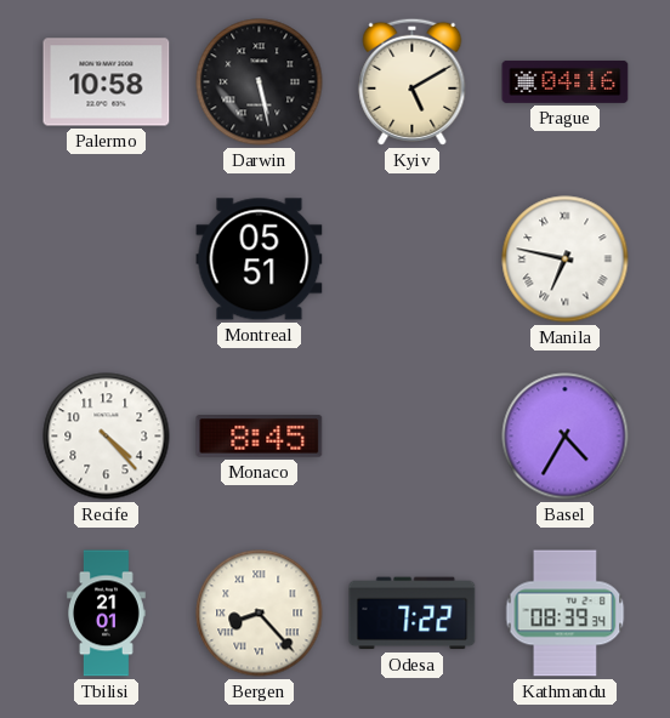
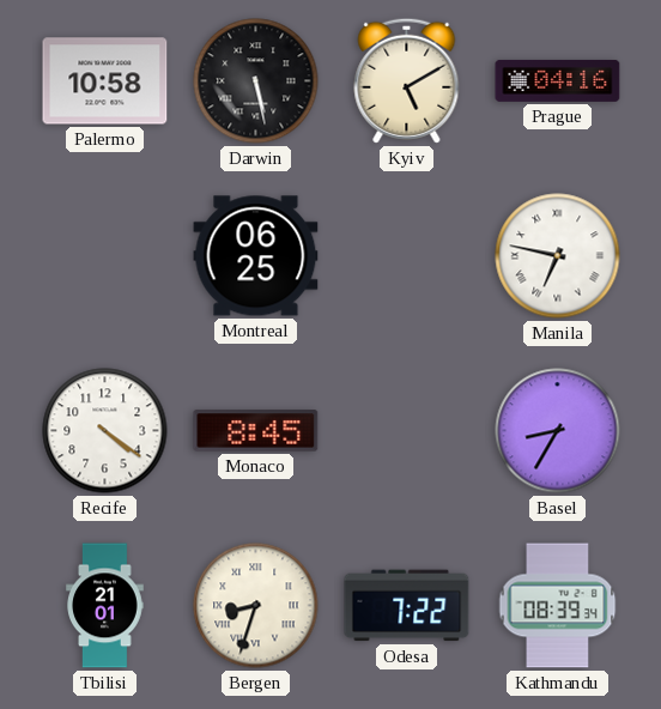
Montreal: 05:51 -> 06:25 (256, 256)
Recife: 4:23 -> 4:21 (105, 431)
Basel: 4:35 -> 8:35 (558, 431)
Bergen: 8:23 -> 8:33 (256, 606)
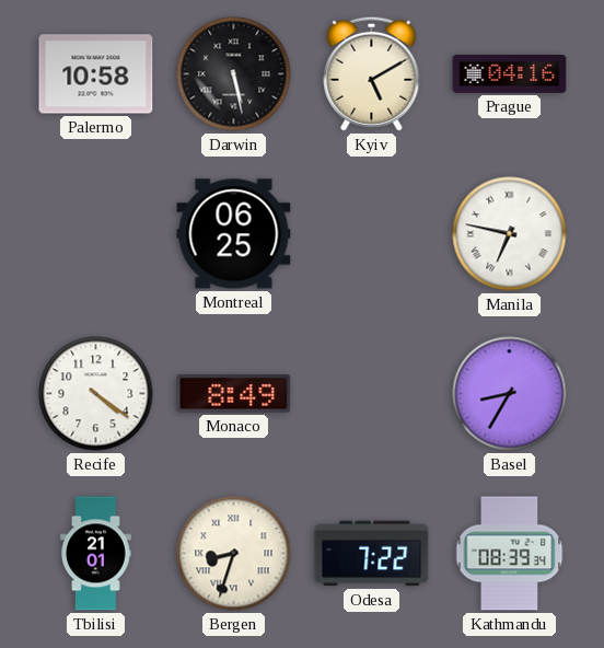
Monaco: 8:45 -> 8:49 (234, 394)
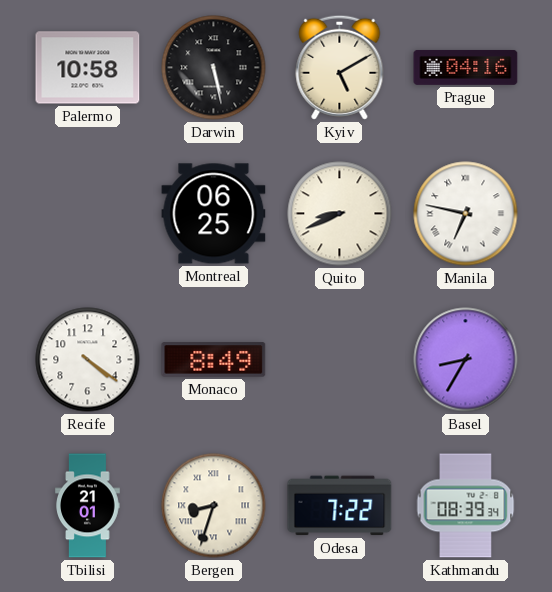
Quito: none -> 8:41 (340, 214)
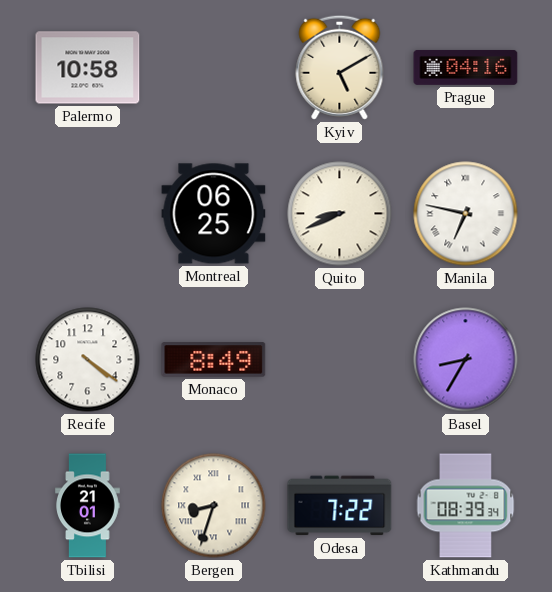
Darwin: 5:28 -> none (214, 68)
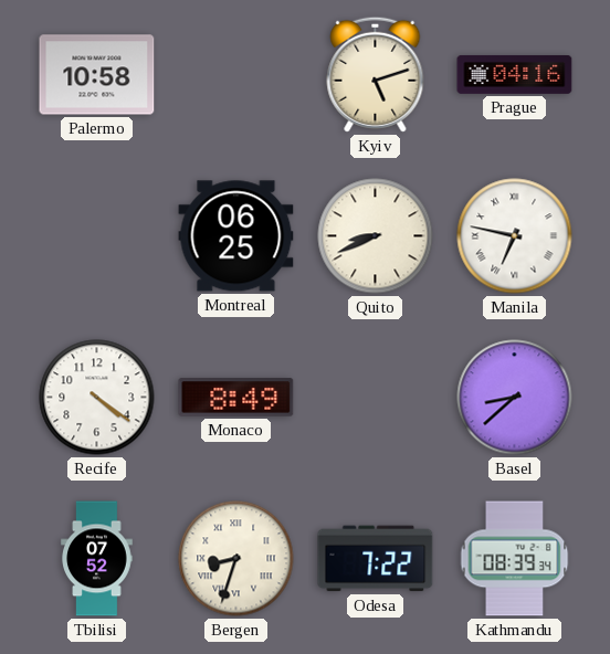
Kyiv: 5:10 -> 5:12 (376, 74)
Basel: 8:35 -> 8:38 (515, 398)
Tbilisi: 21:01 -> 07:52 (97, 559)
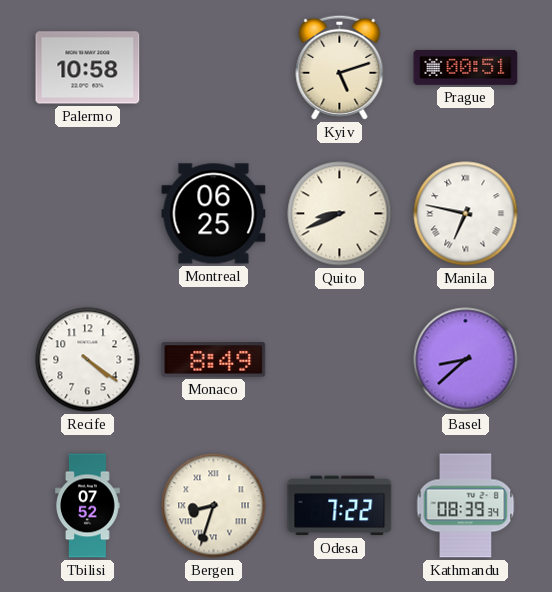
Prague: 04:16 -> 00:51 (466, 67)
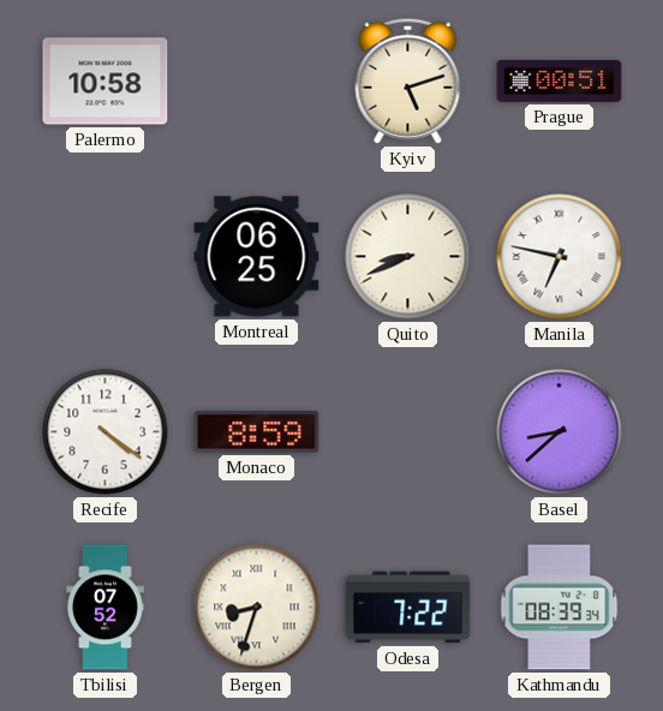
Monaco: 8:49 -> 8:59 (257, 432)
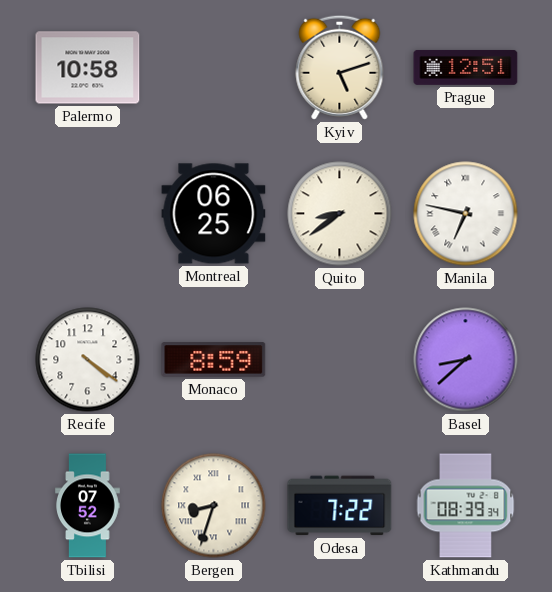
Prague: 00:51 -> 12:51 (466, 67)
Quito: 8:41 -> 8:39 (340, 214)
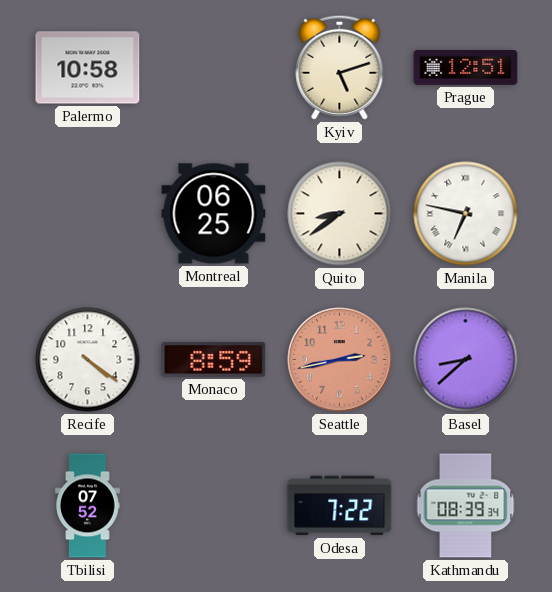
Seattle: none -> 2:43 (340, 360)
Bergen: 8:33 -> none (214, 506)
